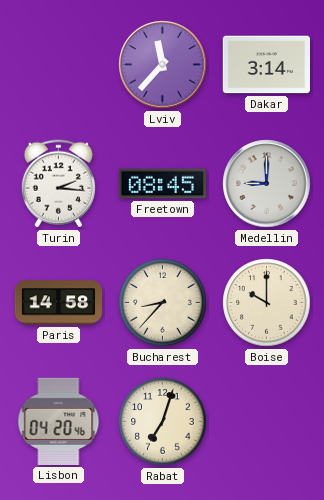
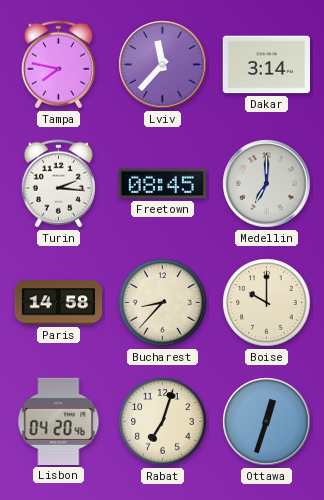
Tampa: none -> 7:47 (58, 65)
Medellin: 9:00 -> 7:00 (267, 184)
Ottawa: none -> 12:33 (267, 422)
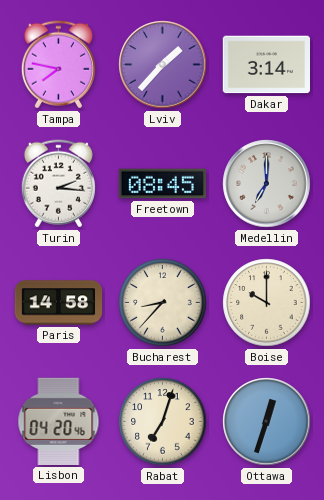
Lviv: 11:37 -> 1:37 (163, 65)
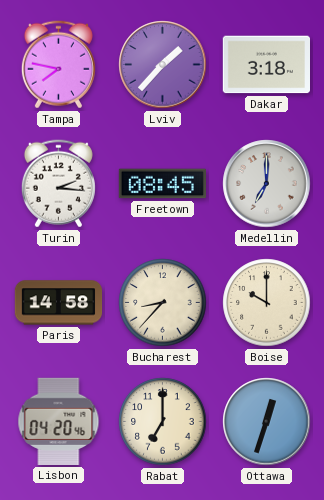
Dakar: 3:14 -> 3:18 (266, 65)
Rabat: 7:03 -> 7:00 (163, 422)
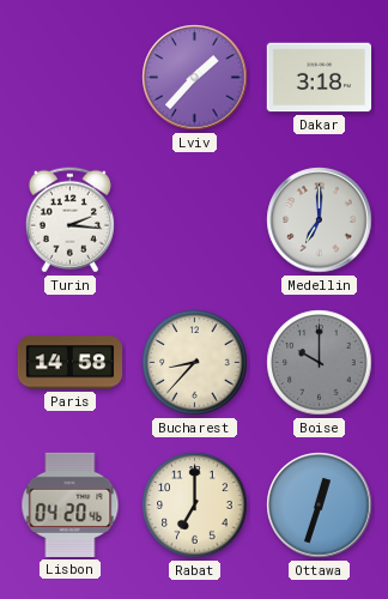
Tampa: 7:47 -> none (58, 65)
Freetown: 08:45 -> none (162, 184)
Boise dial: cream -> grey (320, 363)
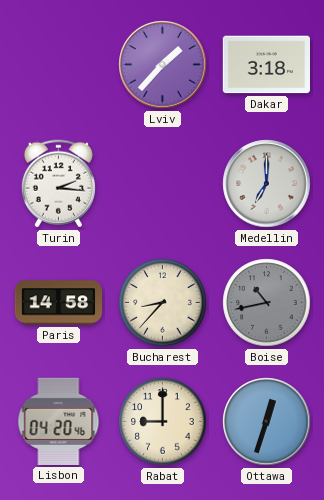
Boise: 10:00 -> 10:43 (267, 303)
Rabat: 7:00 -> 9:00 (163, 422)
